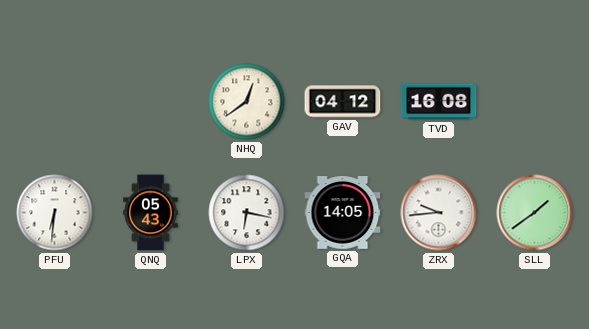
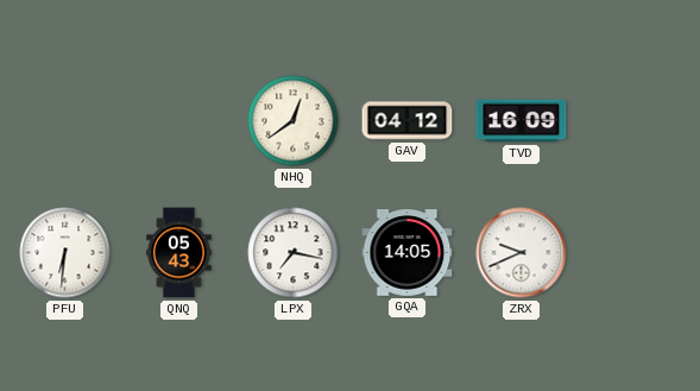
TVD: 16:08 -> 16:09 (522, 121)
LPX: 6:17 -> 7:17 (294, 253)
ZRX: 9:44 -> 9:41 (522, 253)
SLL: 1:39 -> none (535, 213)
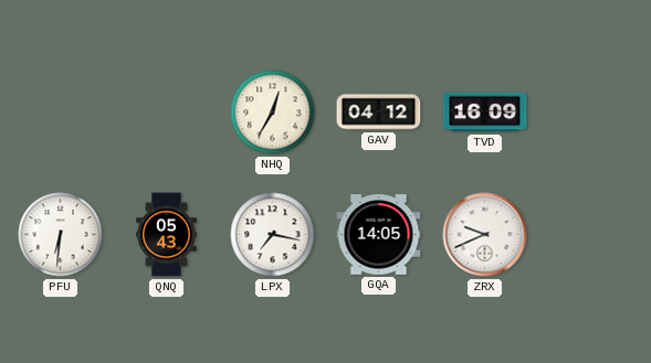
NHQ: 12:39 -> 12:35 (273, 113)
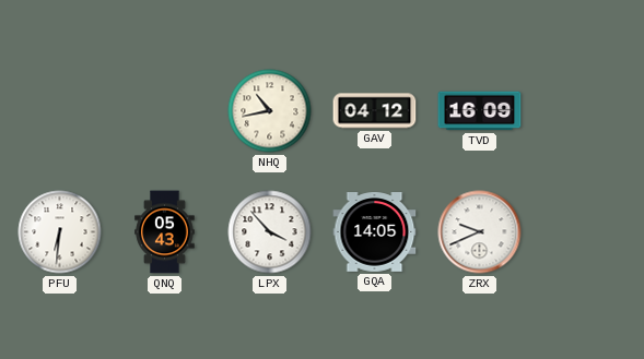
NHQ: 12:35 -> 10:43 (270, 111)
LPX: 7:17 -> 3:53 (270, 232)
